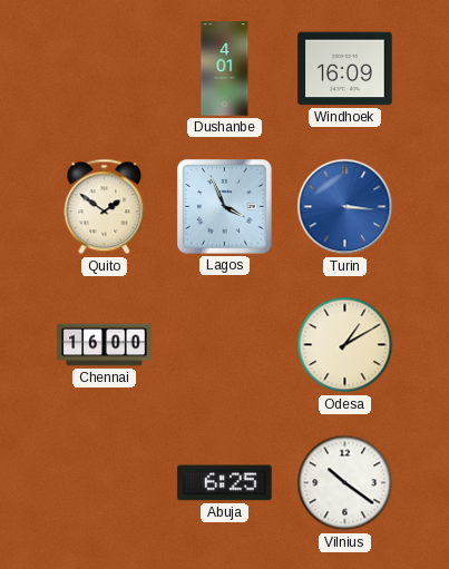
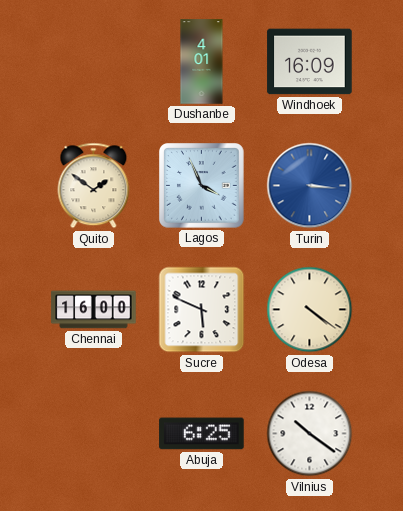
Sucre: none -> 5:49 (202, 310)
Odesa: 1:10 -> 4:21 (310, 310)
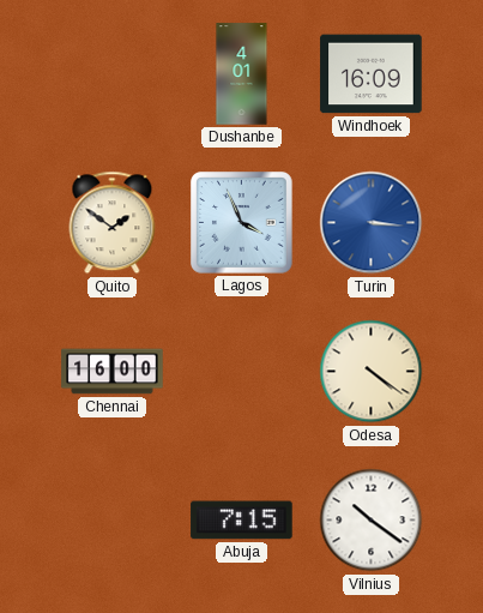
Sucre: 5:49 -> none (202, 310)
Abuja: 6:25 -> 7:15 (242, 521)
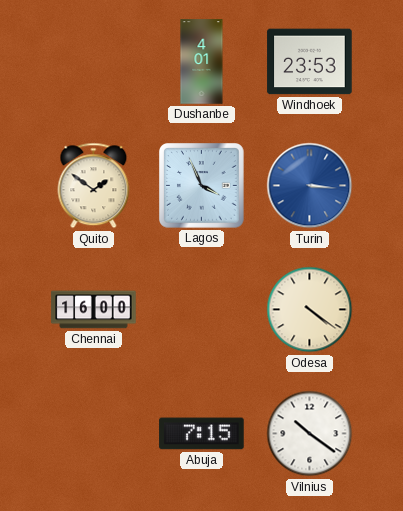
Windhoek: 16:09 -> 23:53 (310, 62)
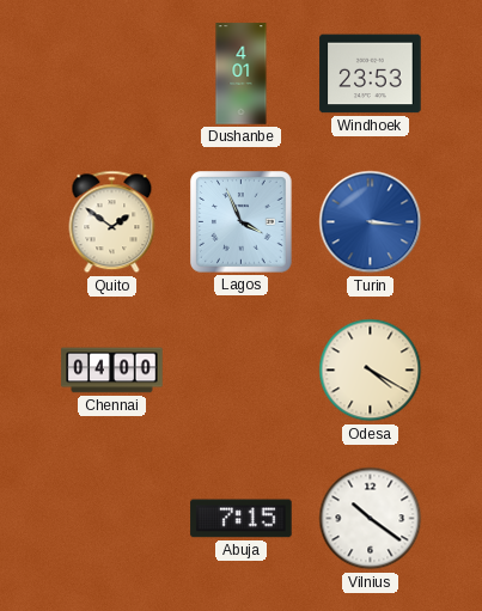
Chennai: 16:00 -> 04:00 (112, 371)
Odesa: 4:21 -> 4:20 (371, 371)
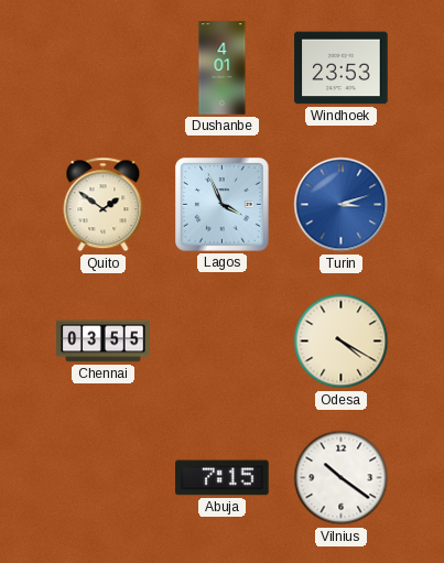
Turin: 3:16 -> 3:12 (342, 205)
Chennai: 04:00 -> 03:55 (104, 342)
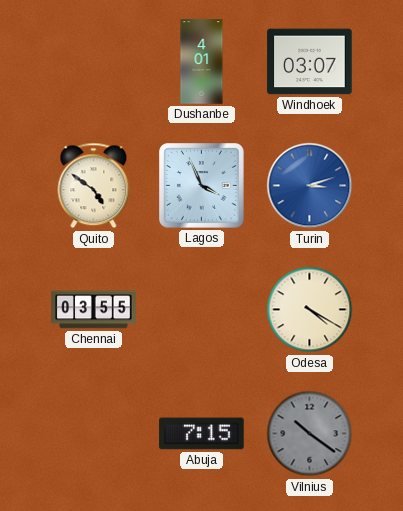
Windhoek: 23:53 -> 03:07 (310, 62)
Quito: 1:51 -> 4:51 (94, 186)
Vilnius dial: white -> grey (310, 434)
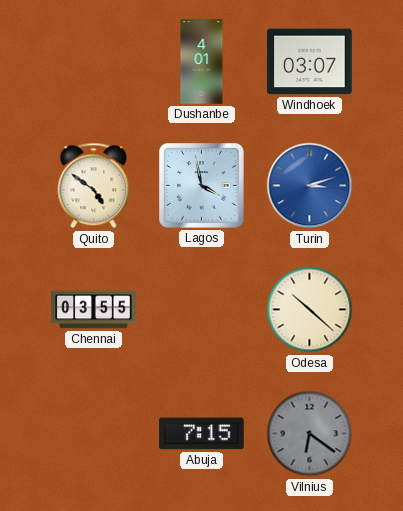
Lagos: 3:56 -> 3:58 (202, 186)
Odesa: 4:20 -> 10:22 (310, 310)
Vilnius: 10:21 -> 6:21 (310, 434)
